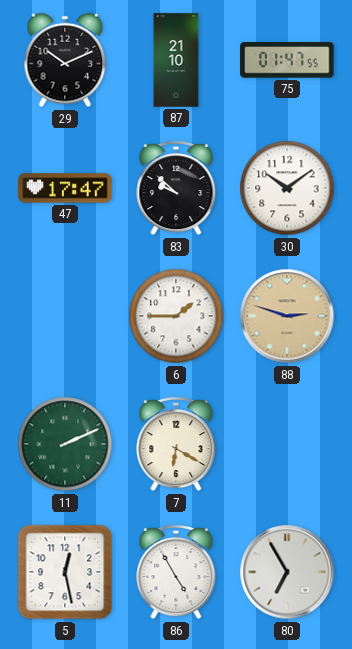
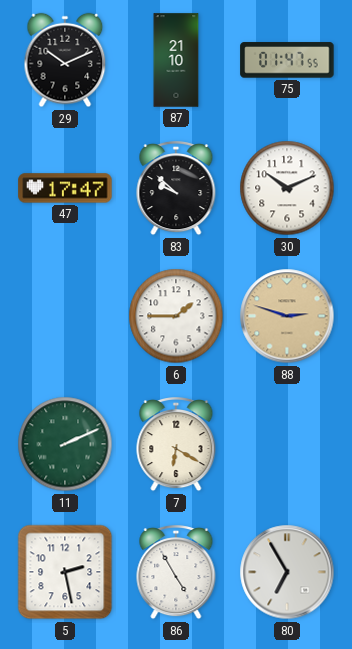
30: 10:09 -> 10:11 (287, 188)
5: 12:28 -> 2:28 (65, 572)
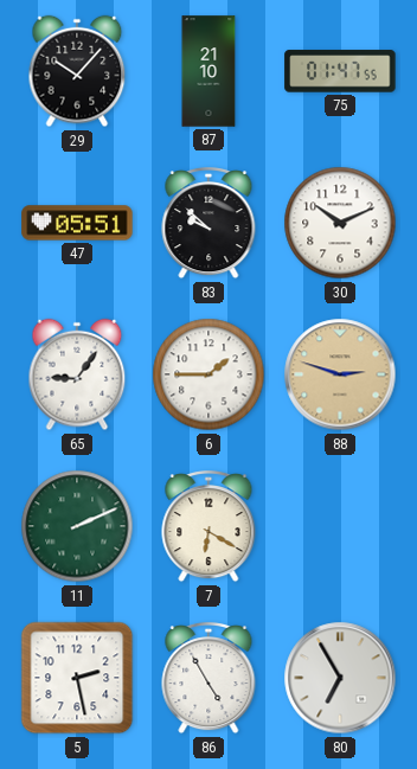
29: 10:11 -> 10:07 (77, 71)
47: 17:47 -> 05:51 (77, 223)
65: none -> 9:06 (77, 374)
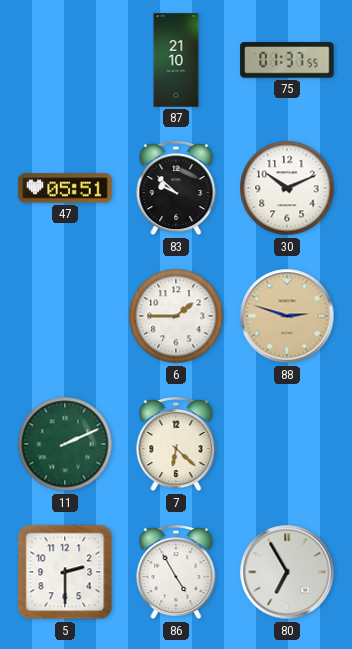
29: 10:07 -> none (77, 71)
75: 01:47 -> 01:37 (287, 60)
65: 9:06 -> none (77, 374)
7: 6:20 -> 6:22 (176, 445)
5: 2:28 -> 2:30 (65, 572)
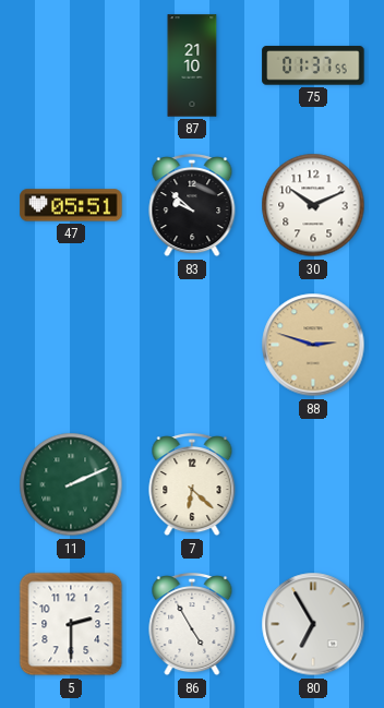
6: 1:45 -> none (176, 316)
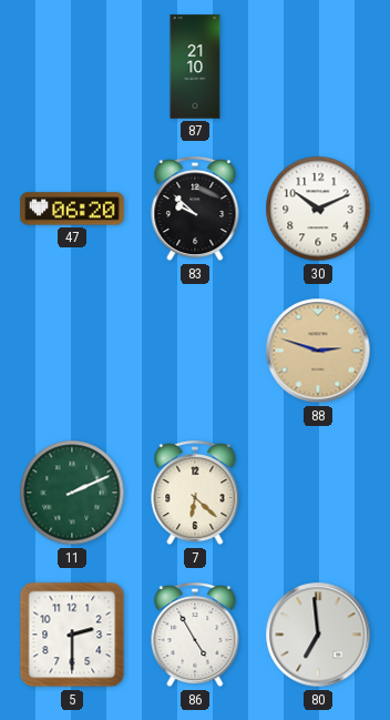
75: 01:37 -> none (313, 65)
47: 05:51 -> 06:20 (72, 209)
80: 6:55 -> 6:59 (318, 635)
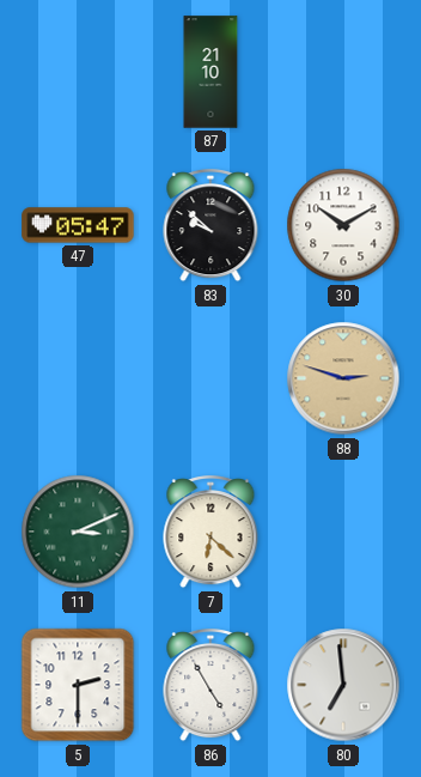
47: 06:20 -> 05:47 (78, 225)
30: 10:11 -> 10:10 (343, 225)
11: 2:11 -> 3:11 (78, 532)
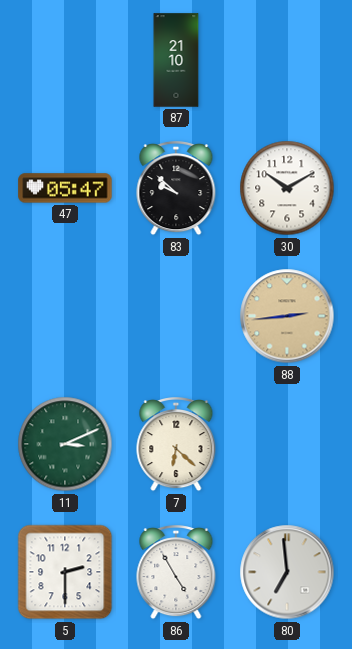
88: 2:48 -> 2:44 (287, 316)
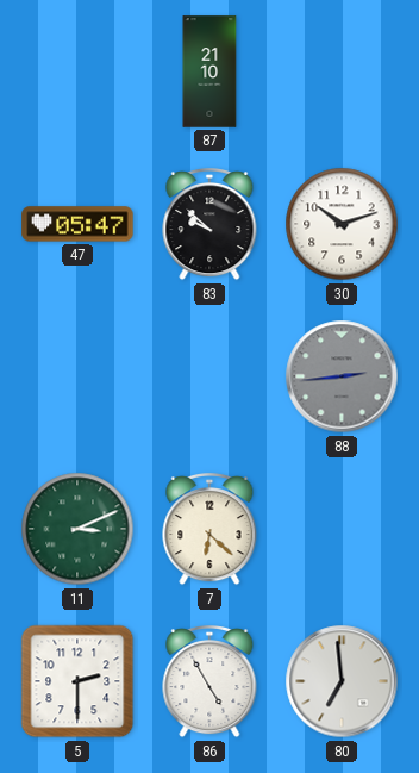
30: 10:10 -> 10:12 (342, 224)
88 dial: champagne -> grey (342, 376)
